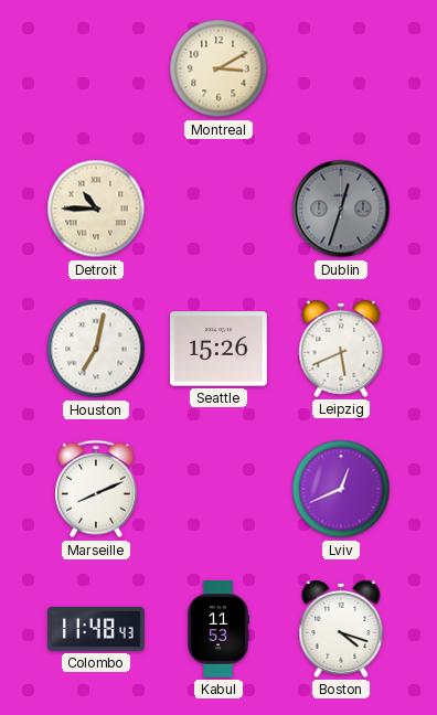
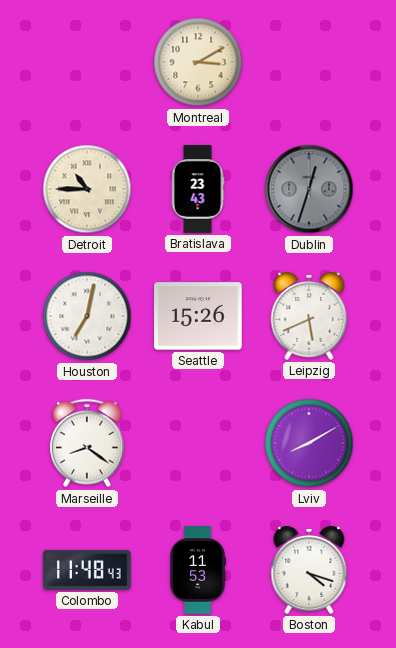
Bratislava: none -> 23:43 (198, 189)
Marseille: 8:11 -> 8:21 (88, 443)
Lviv: 12:41 -> 8:10 (309, 443)
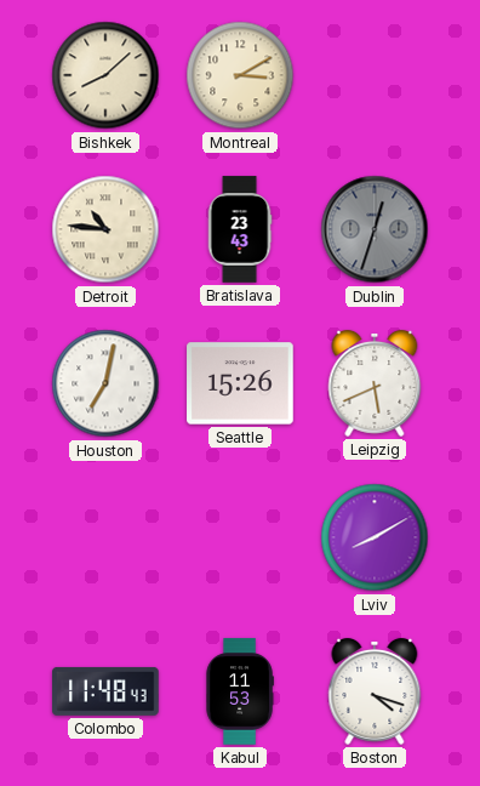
Bishkek: none -> 8:08 (105, 75)
Detroit: 10:45 -> 10:46 (105, 229)
Marseille: 8:21 -> none (88, 443)
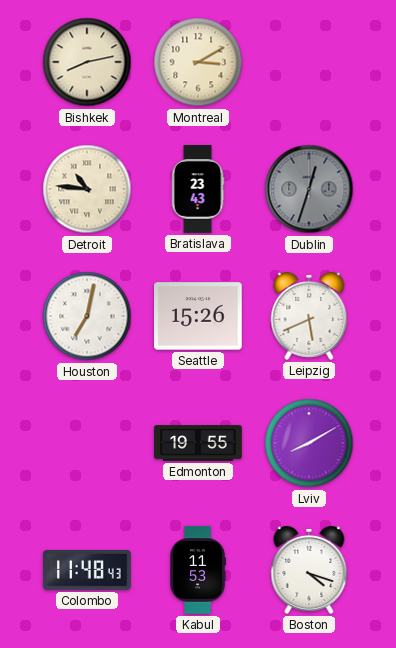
Bishkek: 8:08 -> 8:13 (87, 62)
Edmonton: none -> 19:55 (198, 443)
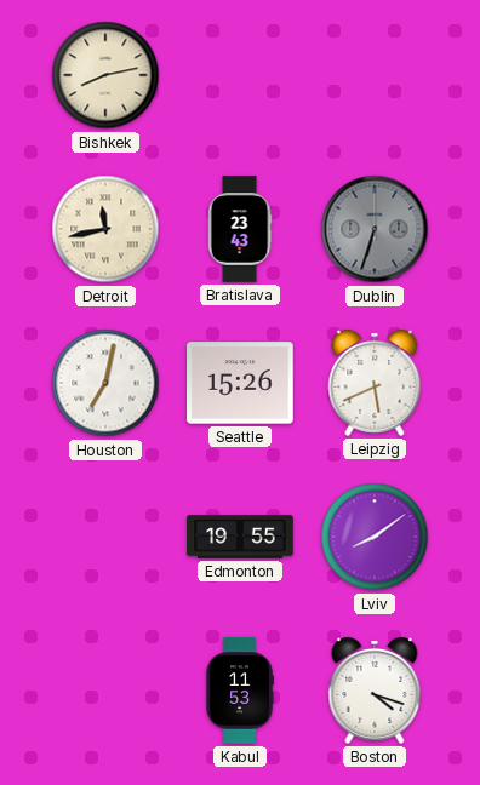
Montreal: 3:10 -> none (198, 62)
Detroit: 10:46 -> 11:43 (105, 229)
Dublin: 12:33 -> 6:33 (375, 229)
Lviv: 8:10 -> 8:09 (375, 537)
Colombo: 11:48 -> none (87, 570)
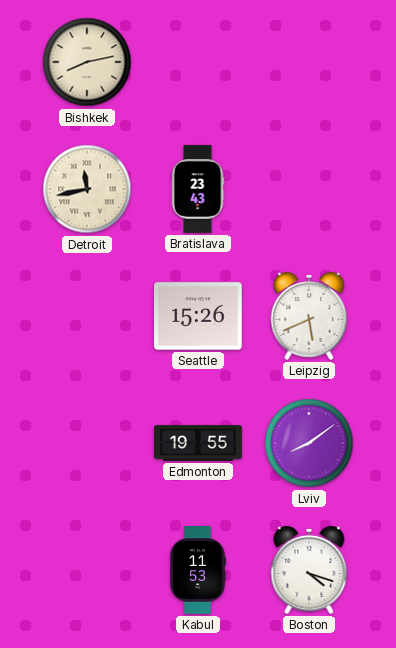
Dublin: 6:33 -> none (375, 229)
Houston: 7:02 -> none (105, 383)
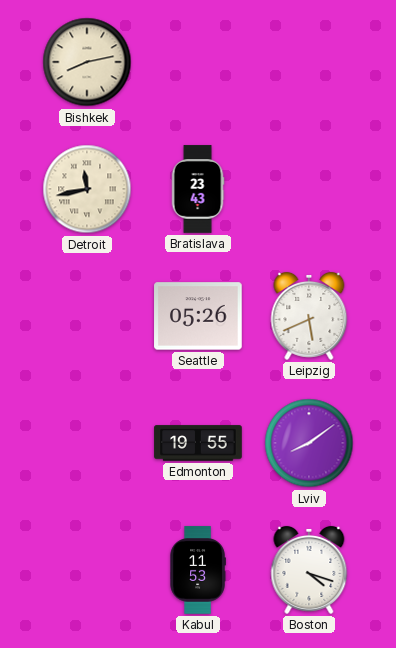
Seattle: 15:26 -> 05:26 (198, 316)
